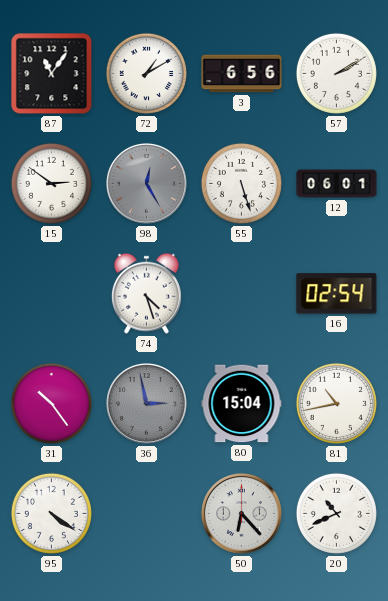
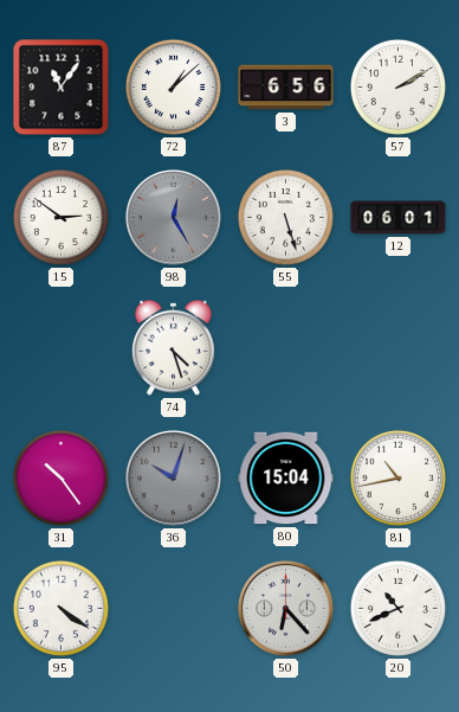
72: 1:10 -> 1:08 (173, 86)
16: 02:54 -> none (337, 294)
36: 2:58 -> 10:03 (174, 479)
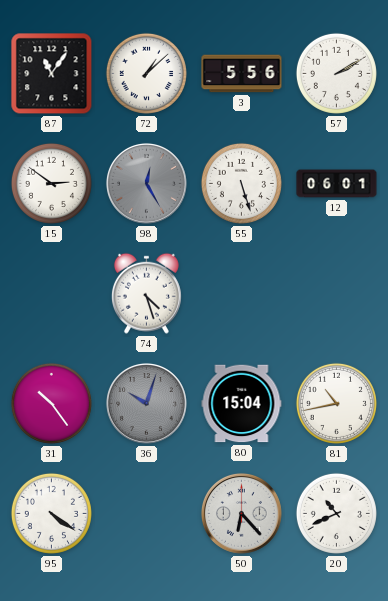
3: 6:56 -> 5:56 (242, 74)
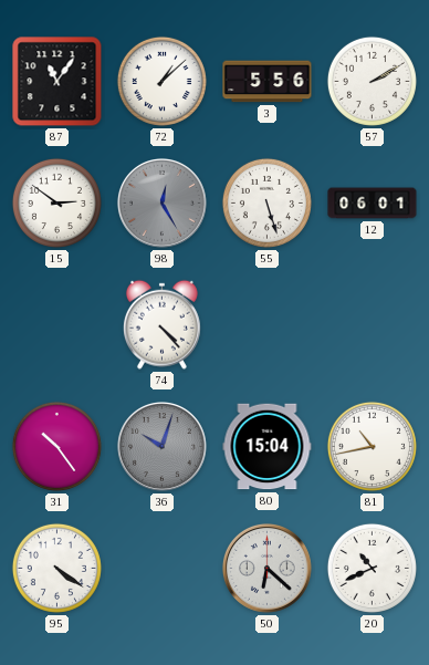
74: 4:27 -> 4:23 (161, 324)
50: 6:23 -> 6:22 (268, 569)
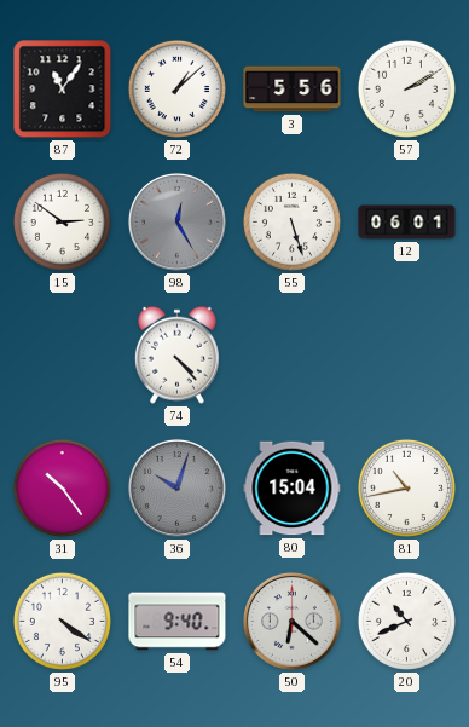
54: none -> 9:40 (178, 622)
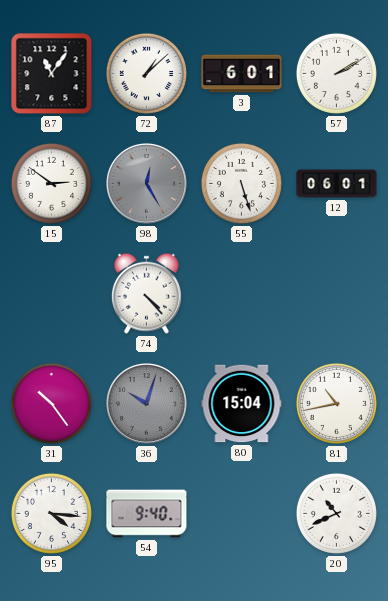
3: 5:56 -> 6:01 (242, 74)
95: 4:21 -> 4:16 (51, 513)
50: 6:22 -> none (293, 622)
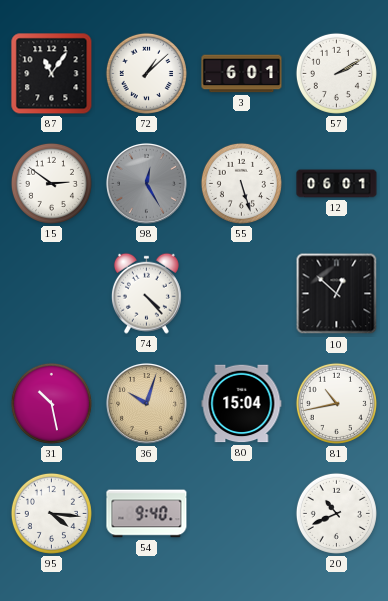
10: none -> 12:52 (337, 294)
31: 10:24 -> 10:28 (51, 403)
36 dial: grey -> champagne (147, 404)
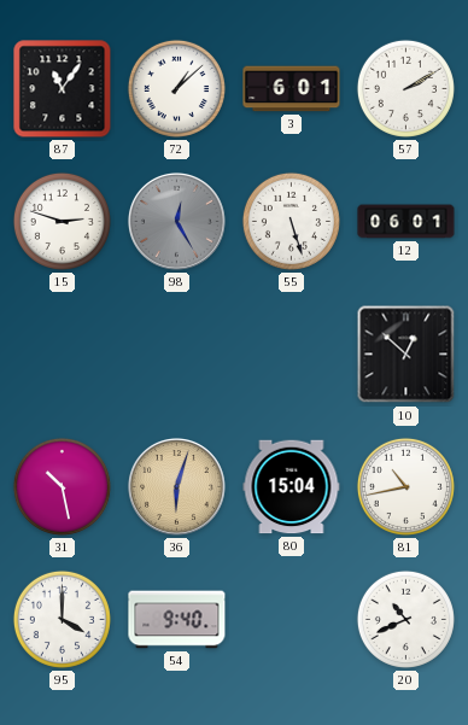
15: 2:51 -> 2:48 (62, 221)
74: 4:23 -> none (146, 293)
36: 10:03 -> 6:03 (177, 487)
95: 4:16 -> 4:00 (62, 619)
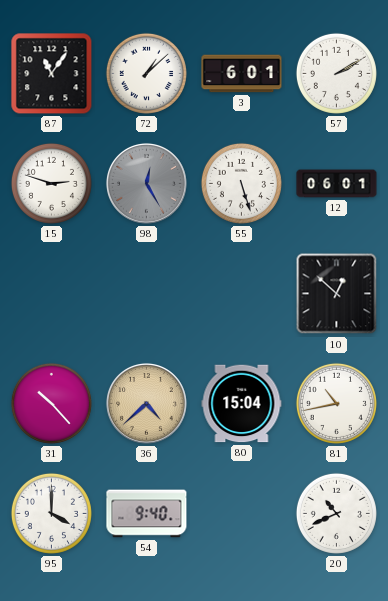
31: 10:28 -> 10:23 (51, 403)
36: 6:03 -> 4:38 (147, 404)
